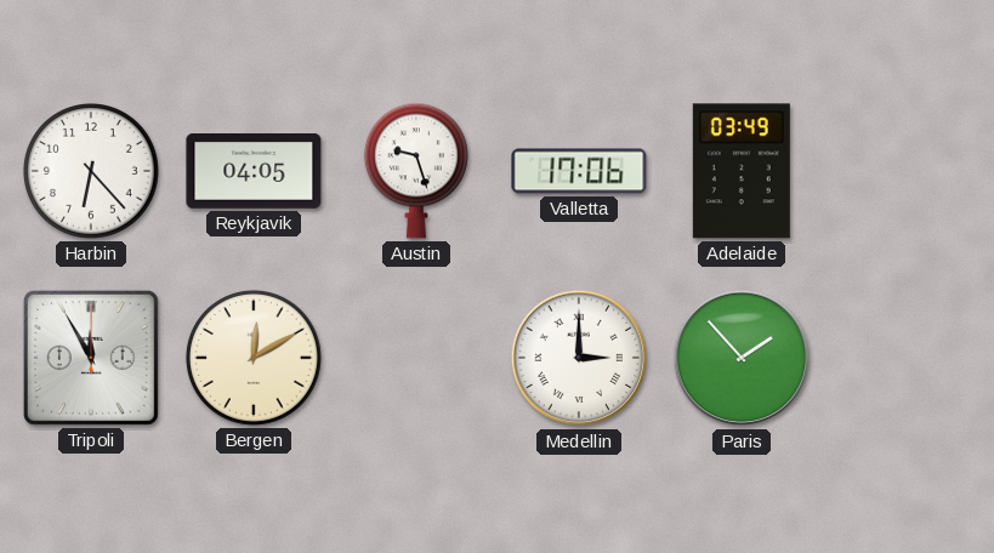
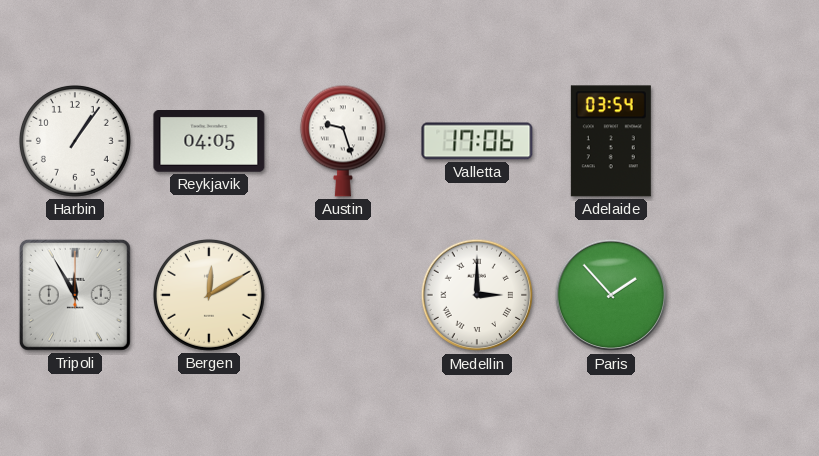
Harbin: 6:23 -> 1:06 (75, 141)
Adelaide: 03:49 -> 03:54 (611, 141)
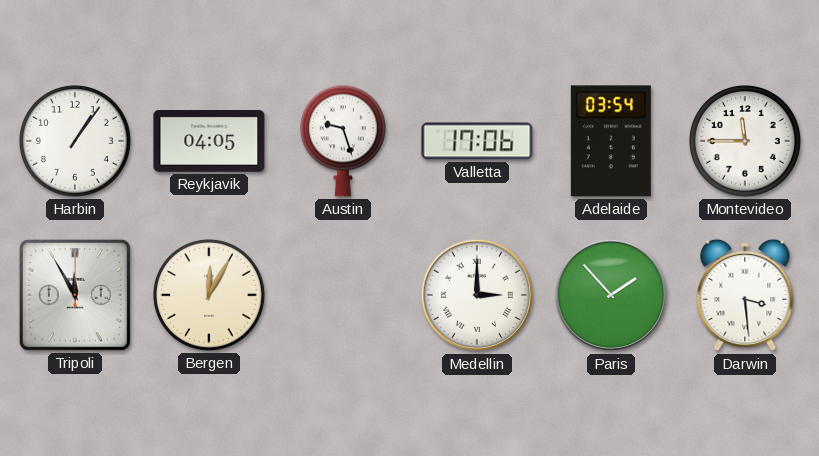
Montevideo: none -> 11:45 (745, 141)
Bergen: 12:10 -> 12:05 (209, 295)
Darwin: none -> 3:29 (745, 295)
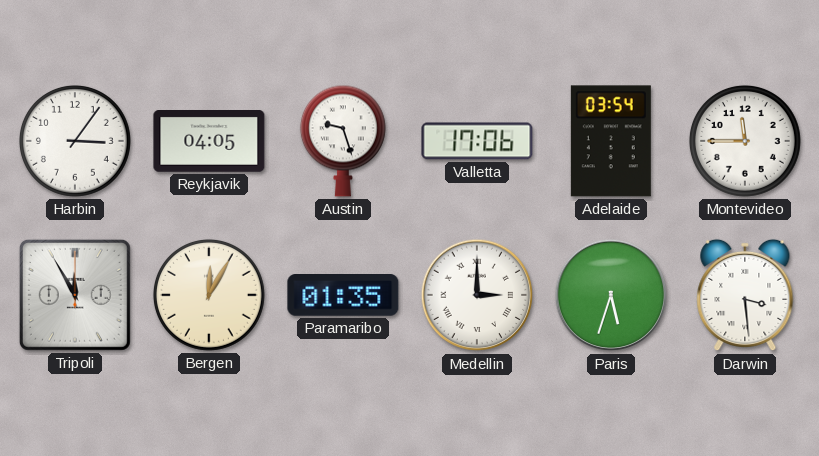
Harbin: 1:06 -> 3:06 (75, 141)
Paramaribo: none -> 01:35 (343, 296)
Paris: 1:53 -> 5:33 (611, 295)
